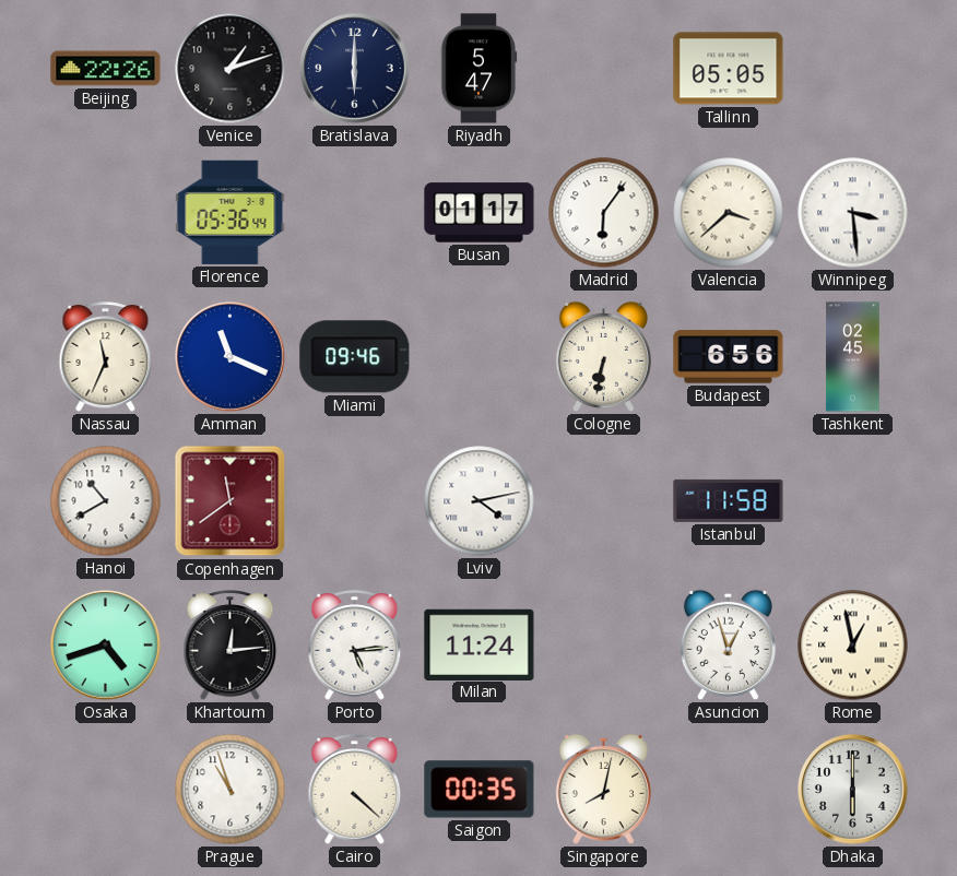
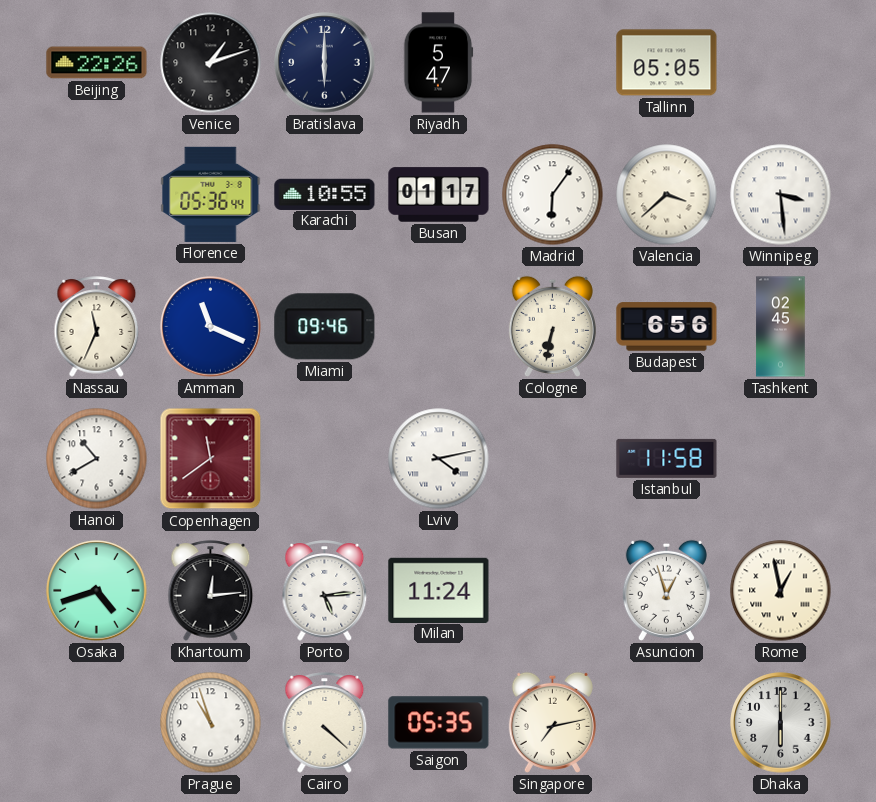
Karachi: none -> 10:55 (325, 194)
Saigon: 00:35 -> 05:35 (439, 723)
Singapore: 8:02 -> 7:13 (552, 722)
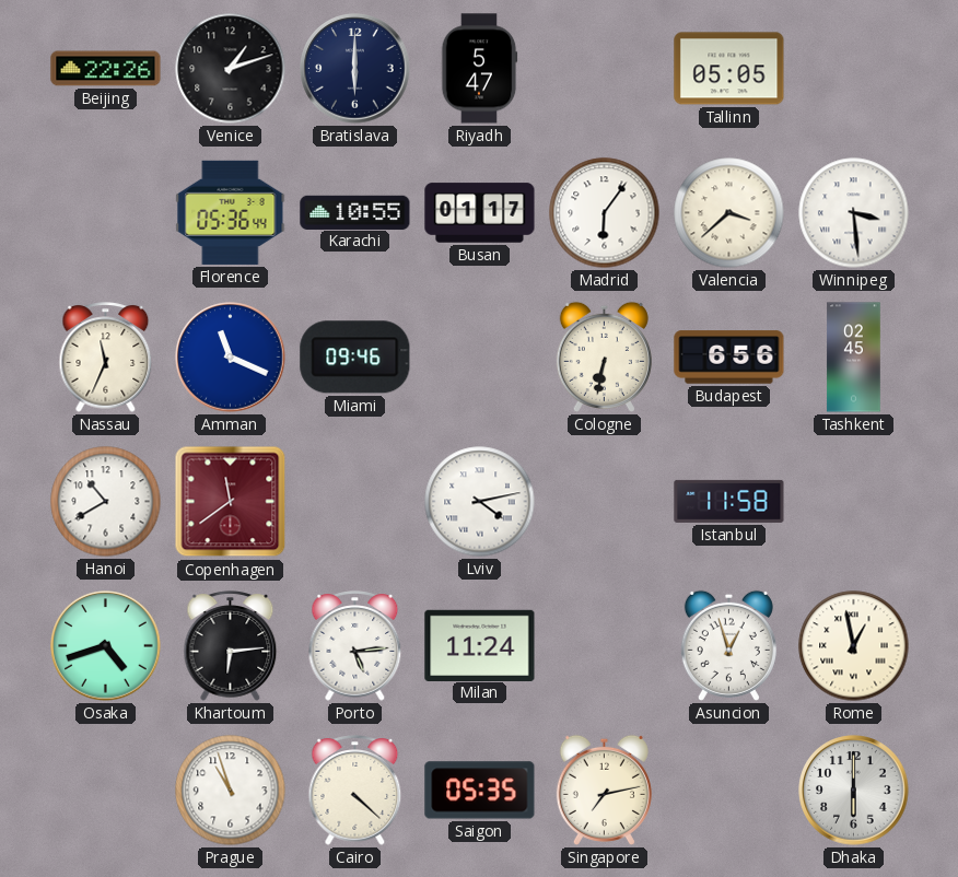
Khartoum: 12:14 -> 6:14 (231, 646)
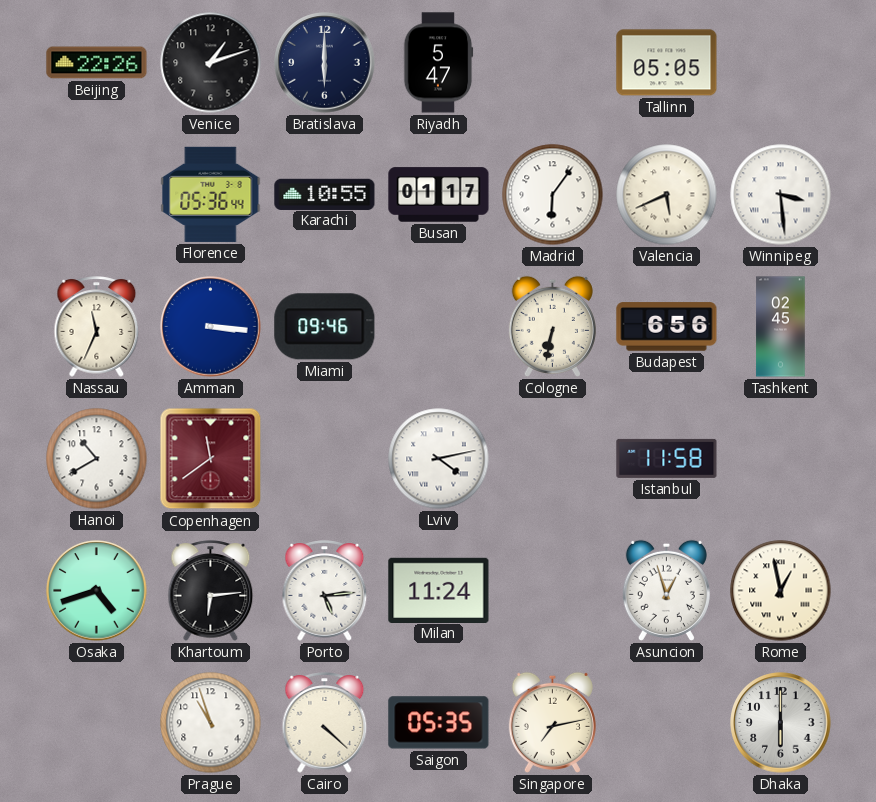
Valencia: 3:38 -> 5:41 (667, 195)
Amman: 11:19 -> 3:16 (211, 327)
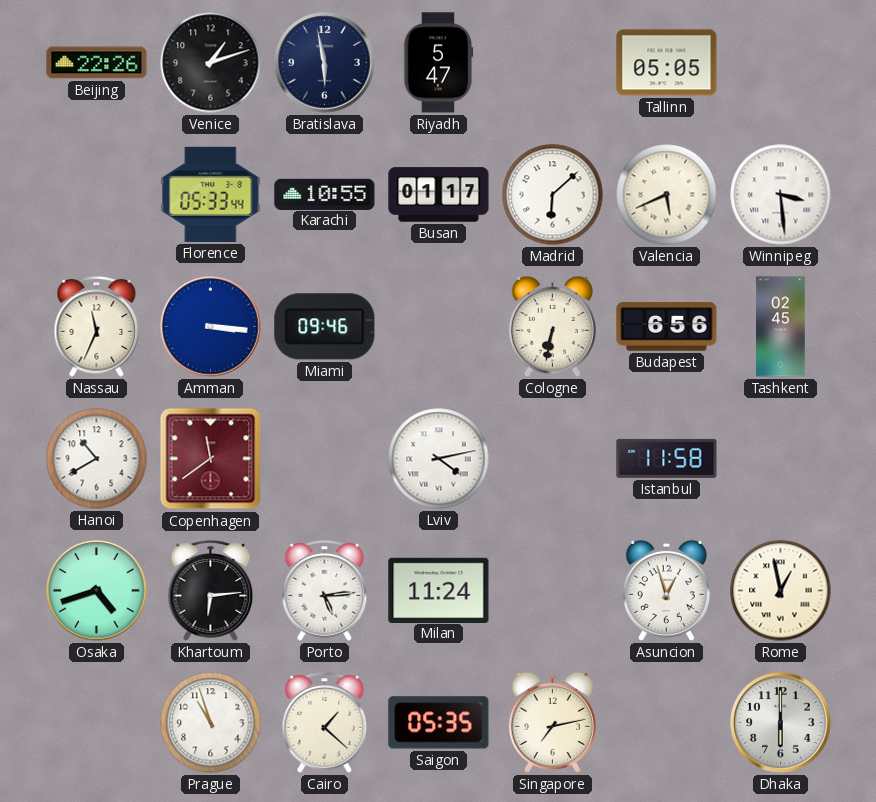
Bratislava: 6:00 -> 5:58 (325, 63)
Florence: 05:36 -> 05:33 (211, 194)
Madrid: 6:06 -> 6:08 (553, 195)
Cairo: 4:22 -> 1:22 (325, 723)
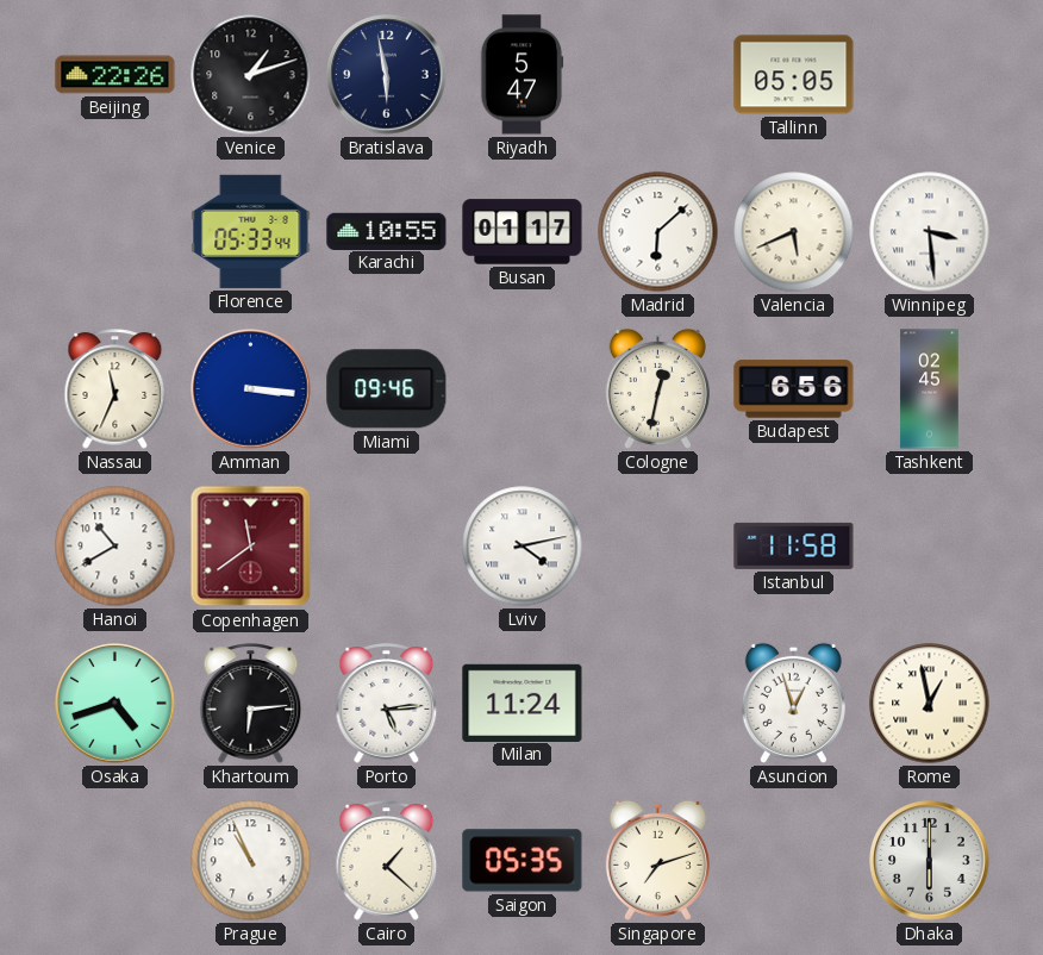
Cologne: 6:32 -> 12:32 (657, 388)
Prague: 10:57 -> 10:56 (251, 861)
Singapore: 7:13 -> 7:12 (657, 860)
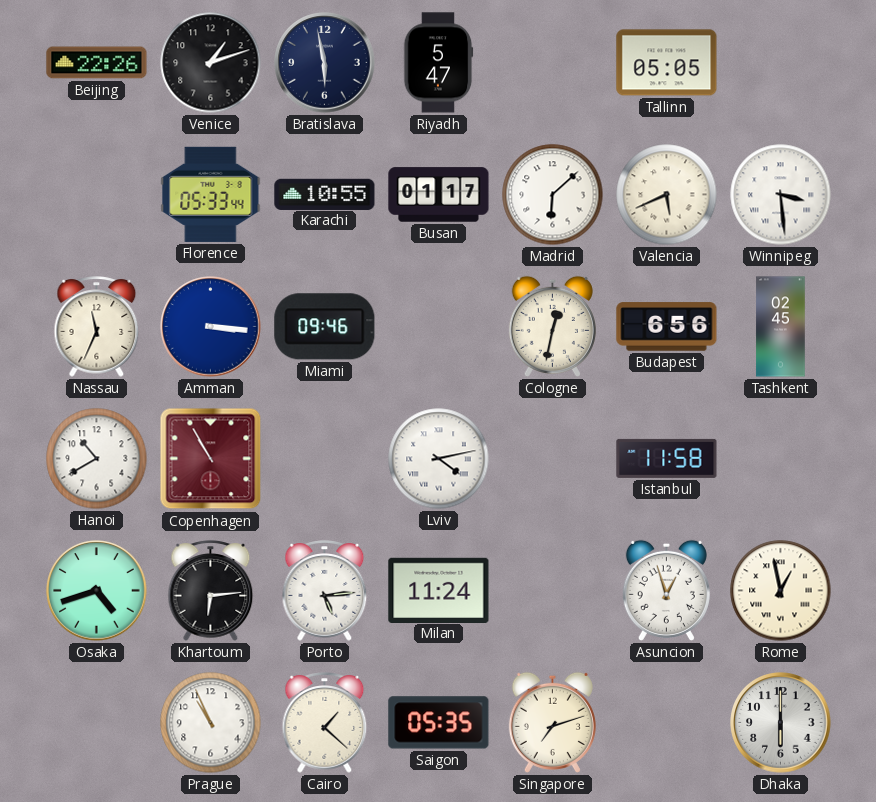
Copenhagen: 11:39 -> 10:55 (211, 459)
